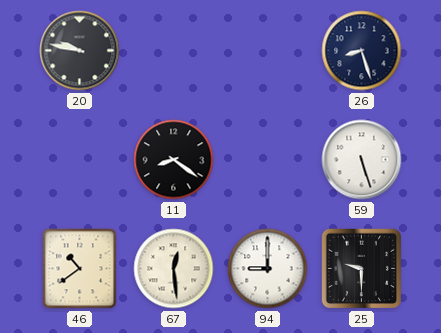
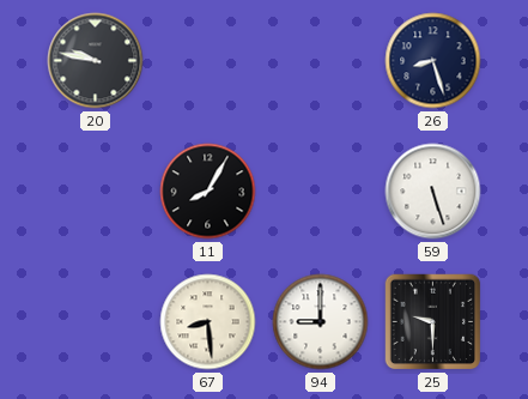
11: 8:21 -> 8:05 (208, 192)
46: 10:39 -> none (80, 269)
67: 12:29 -> 8:29 (208, 322)
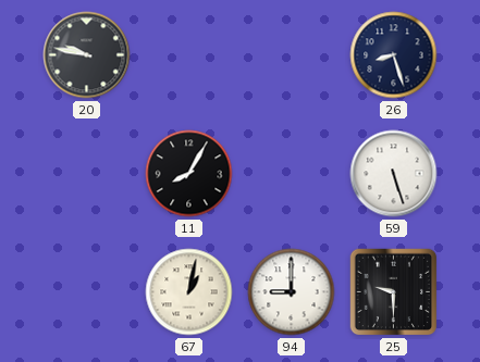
67: 8:29 -> 1:02 (189, 292)
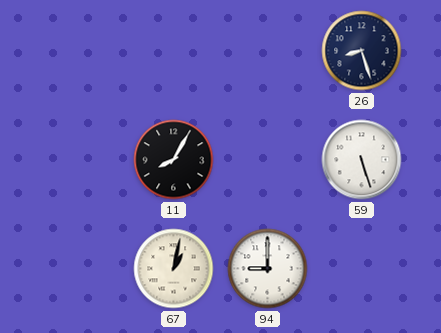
20: 9:47 -> none (87, 55)
25: 9:30 -> none (394, 292)
